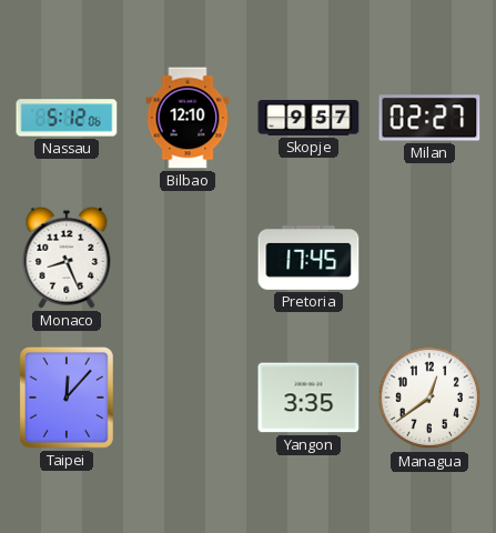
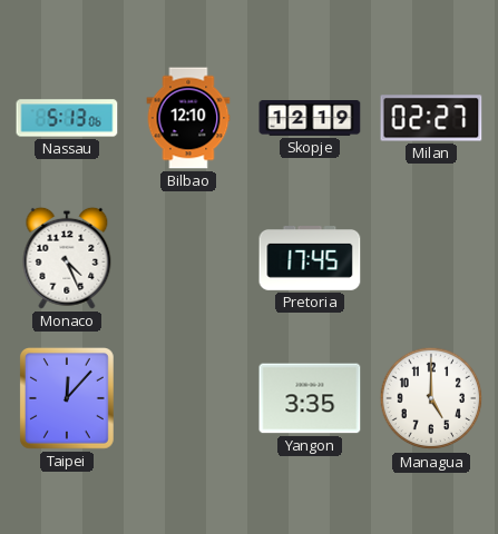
Nassau: 5:12 -> 5:13 (67, 118)
Skopje: 9:57 -> 12:19 (310, 119)
Monaco: 8:26 -> 4:26 (67, 258)
Managua: 12:39 -> 5:00 (431, 398)
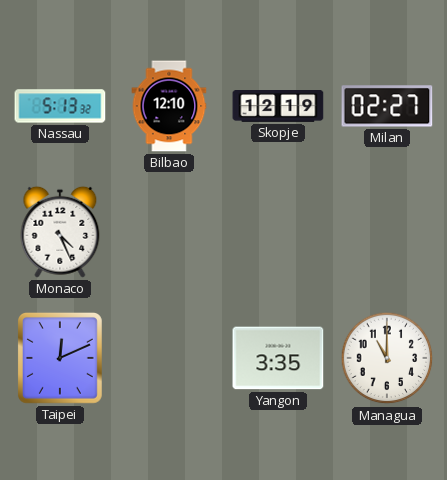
Nassau: 5:13:06 -> 5:13:32 (60, 106)
Pretoria: 17:45 -> none (310, 259)
Taipei: 12:07 -> 12:11 (60, 358)
Managua: 5:00 -> 11:00 (387, 358)
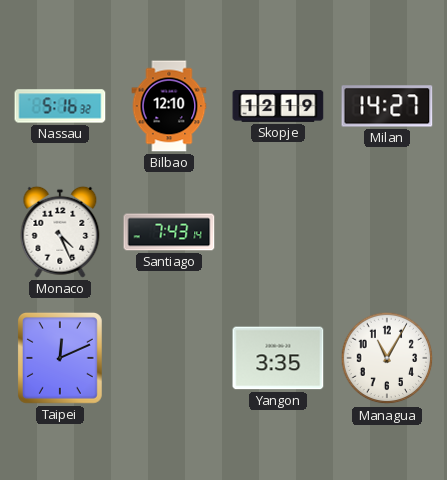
Nassau: 5:13 -> 5:16 (60, 106)
Milan: 02:27 -> 14:27 (387, 106)
Santiago: none -> 7:43 (169, 232)
Managua: 11:00 -> 11:05 (387, 358)
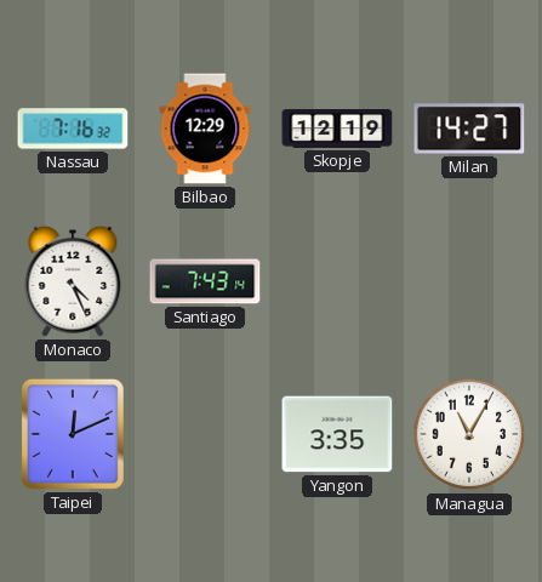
Nassau: 5:16 -> 7:16 (73, 129)
Bilbao: 12:10 -> 12:29 (205, 129)
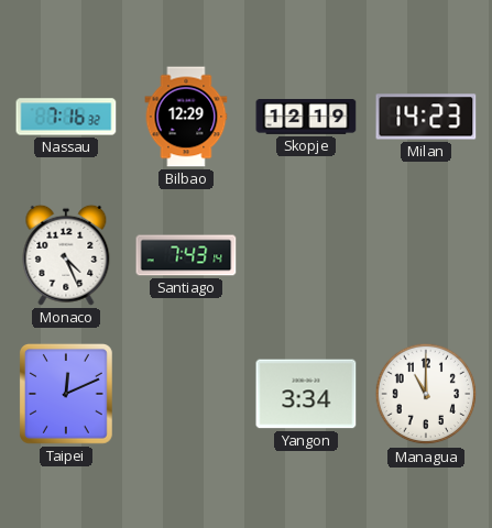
Milan: 14:27 -> 14:23 (426, 117)
Yangon: 3:35 -> 3:34 (306, 394)
Managua: 11:05 -> 11:00 (426, 394)
